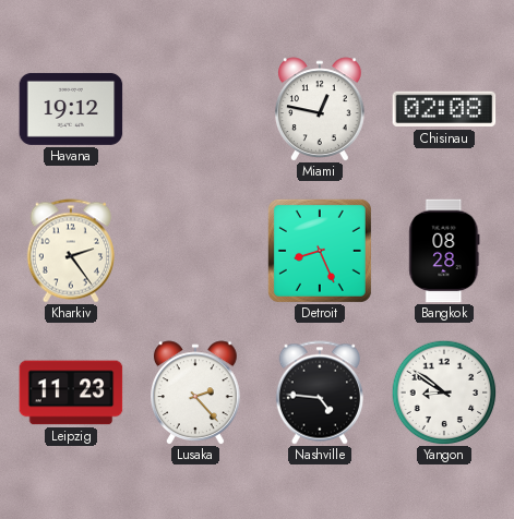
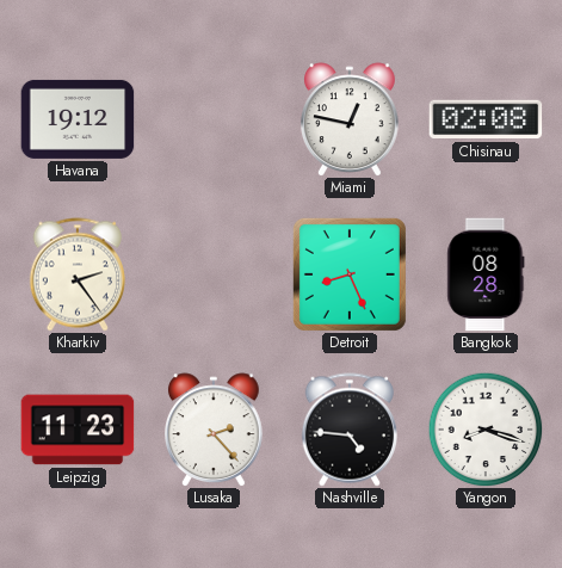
Yangon: 8:51 -> 8:18 (486, 430)
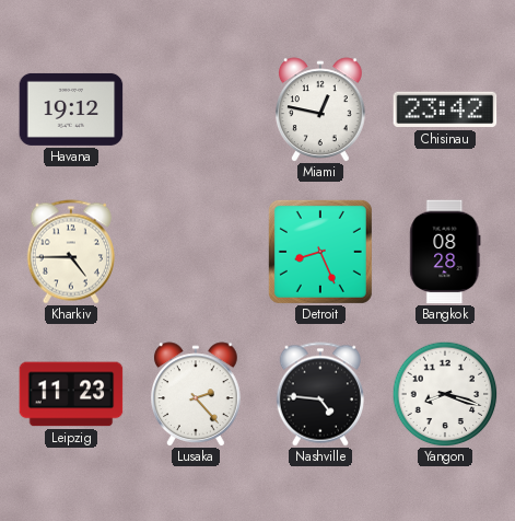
Chisinau: 02:08 -> 23:42 (445, 109)
Kharkiv: 2:24 -> 4:45 (71, 252)
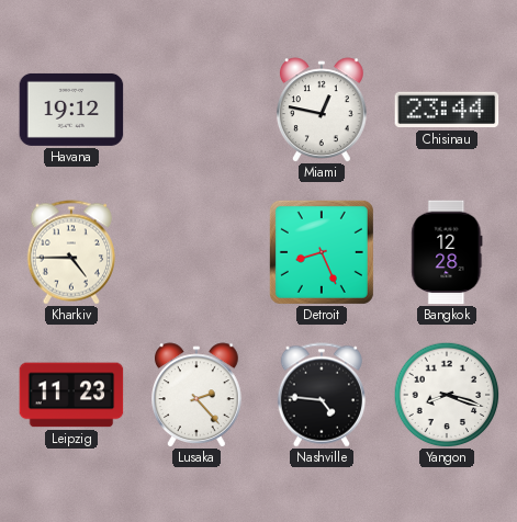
Chisinau: 23:42 -> 23:44 (447, 110)
Bangkok: 08:28 -> 12:28 (447, 252)
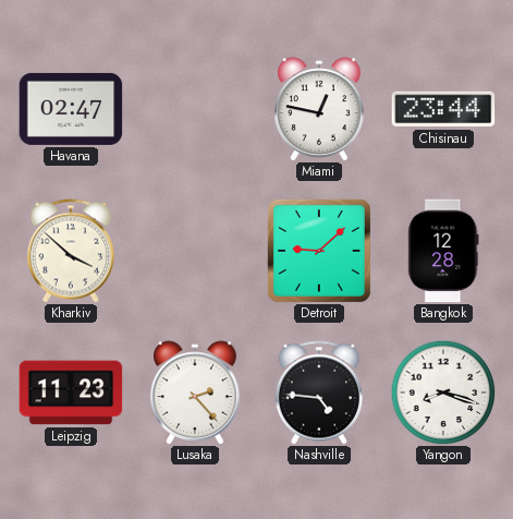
Havana: 19:12 -> 02:47 (71, 109)
Kharkiv: 4:45 -> 3:52 (71, 251)
Detroit: 8:26 -> 9:08 (319, 251)
